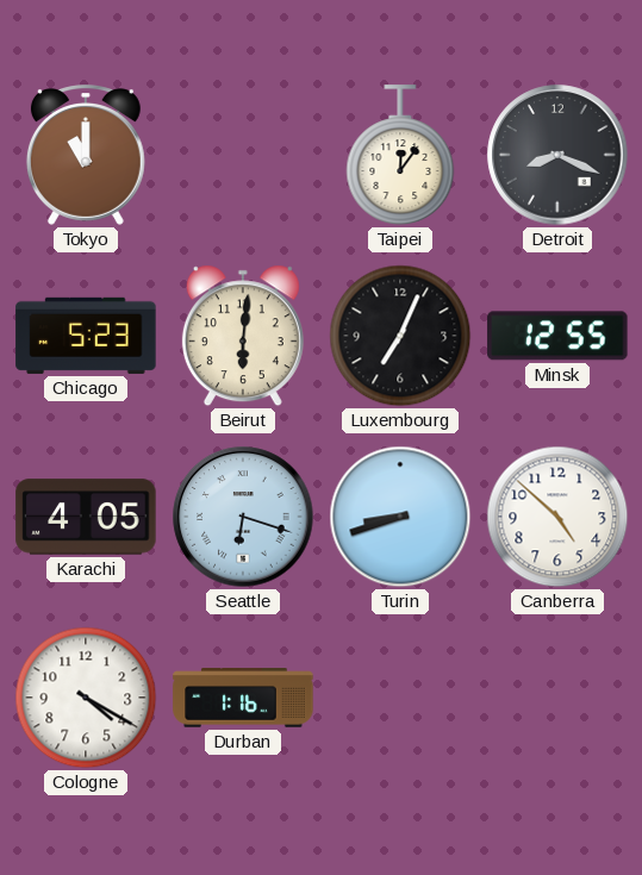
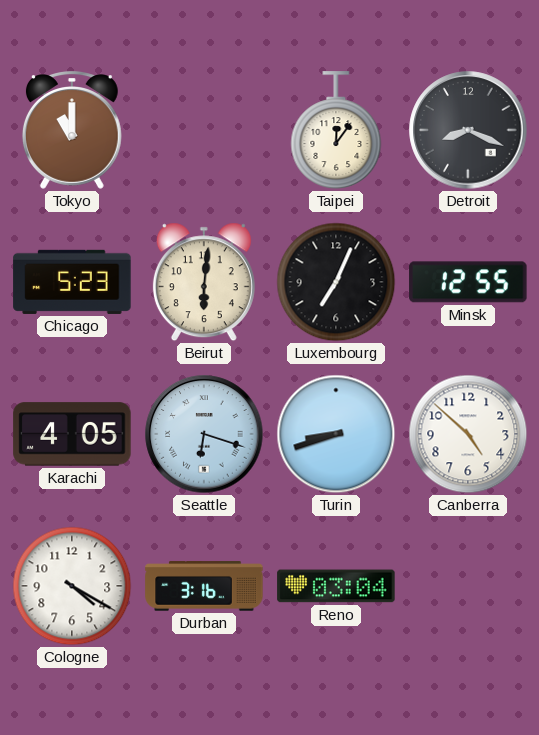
Durban: 1:16 -> 3:16 (204, 586)
Reno: none -> 03:04 (336, 586)
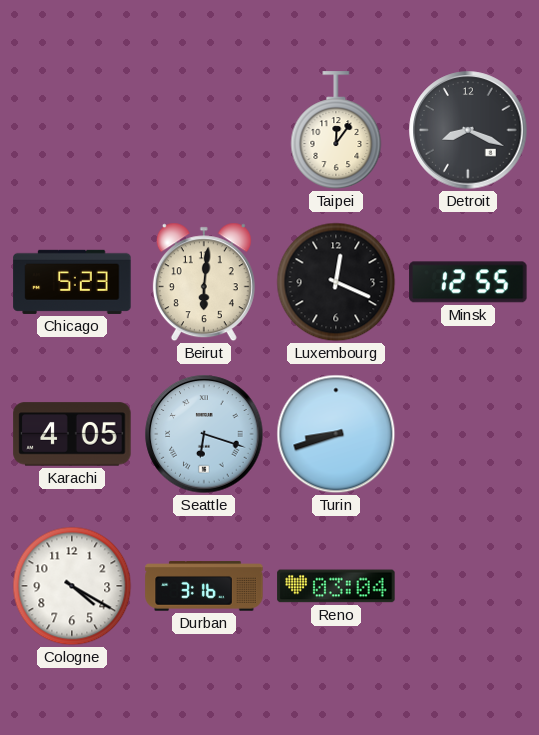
Tokyo: 11:00 -> none (72, 130)
Luxembourg: 7:04 -> 12:19 (336, 282)
Canberra: 4:52 -> none (468, 434)
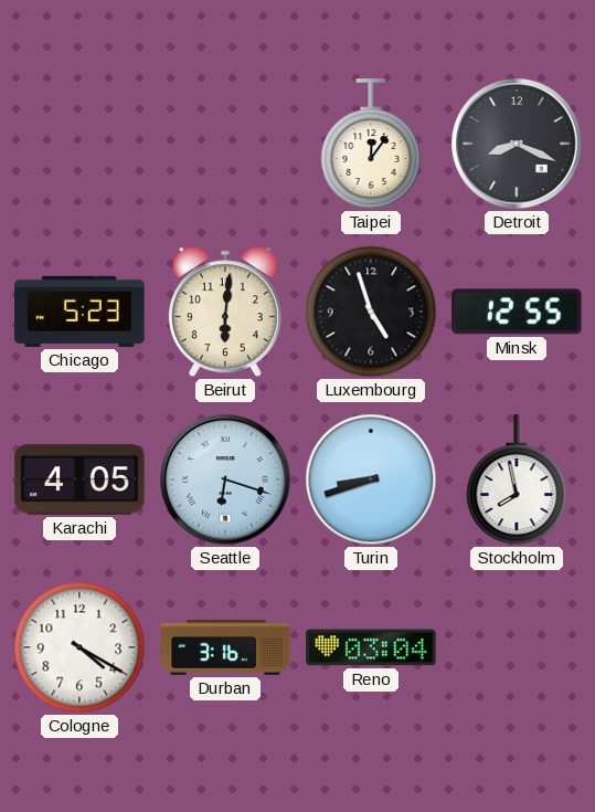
Luxembourg: 12:19 -> 4:57 (371, 312)
Stockholm: none -> 7:58 (517, 479)
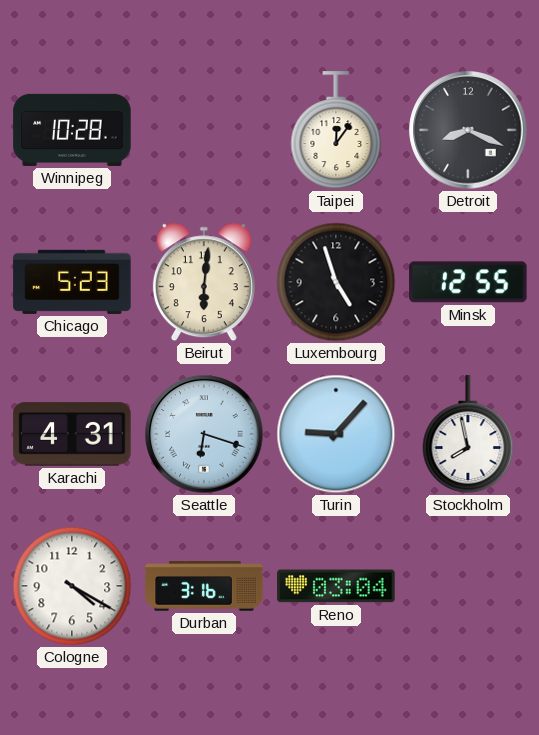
Winnipeg: none -> 10:28 (72, 130)
Karachi: 4:05 -> 4:31 (72, 434)
Turin: 8:42 -> 9:07 (336, 434)
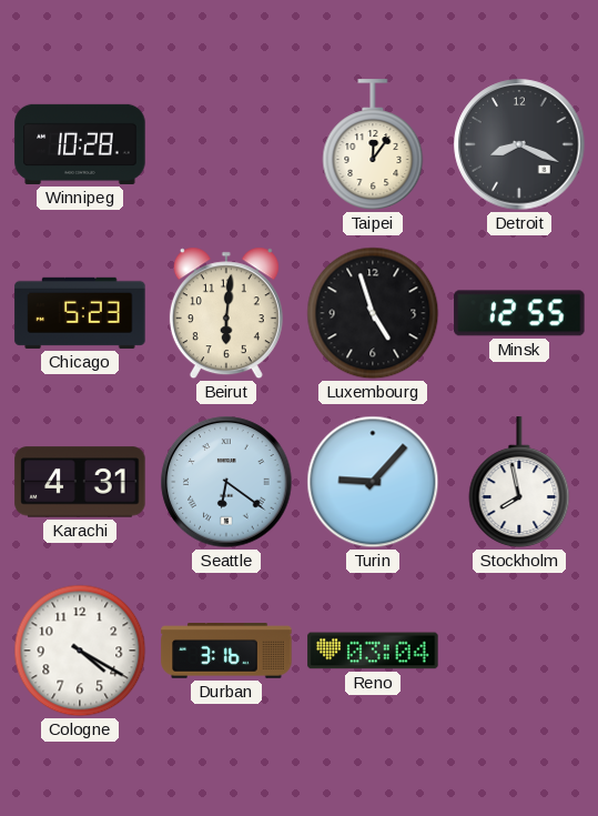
Seattle: 6:18 -> 6:21 (226, 482)
